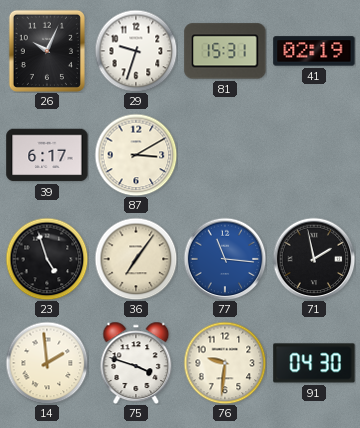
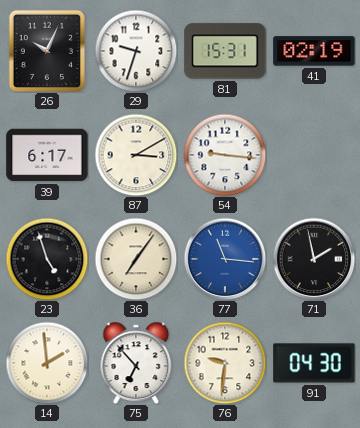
54: none -> 9:16 (225, 155)
75: 3:48 -> 6:53 (136, 363)
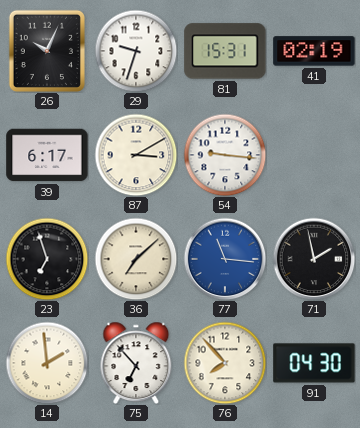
23: 4:57 -> 6:57 (47, 259)
36: 7:06 -> 7:08 (136, 259)
76: 9:31 -> 7:53 (225, 363)
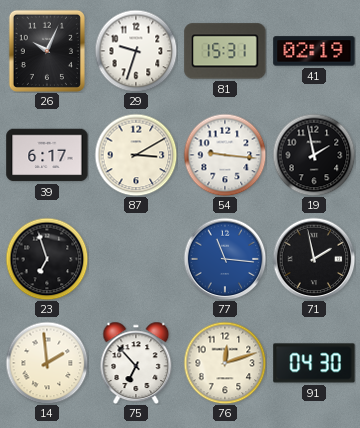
19: none -> 1:58 (314, 155)
36: 7:08 -> none (136, 259)
76: 7:53 -> 12:12 (225, 363)
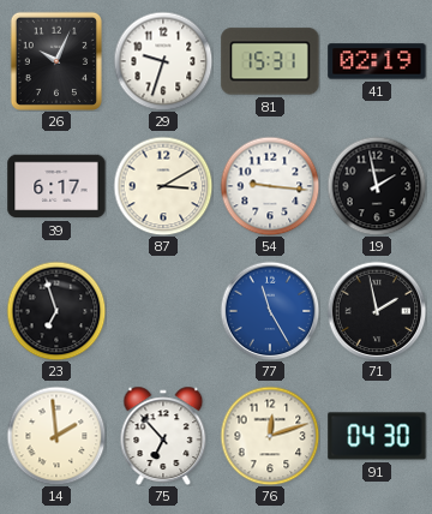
77: 11:16 -> 11:25 (270, 311)
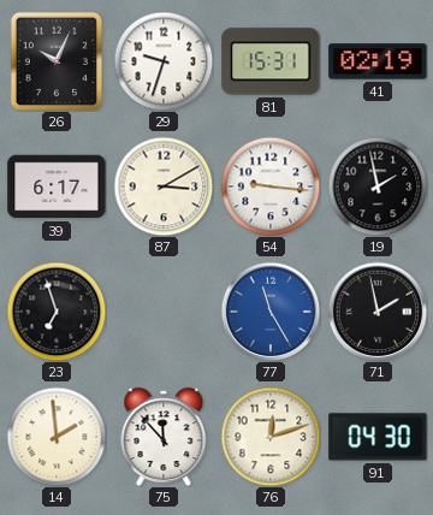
75: 6:53 -> 11:53 (164, 437)
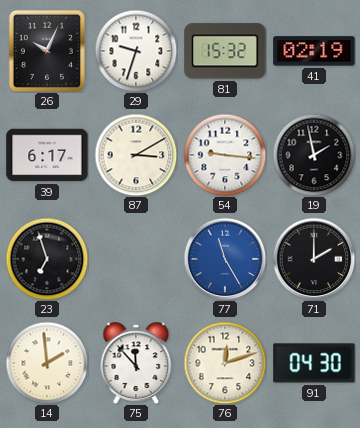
81: 15:31 -> 15:32 (225, 51)
71: 1:58 -> 2:00 (314, 259)
